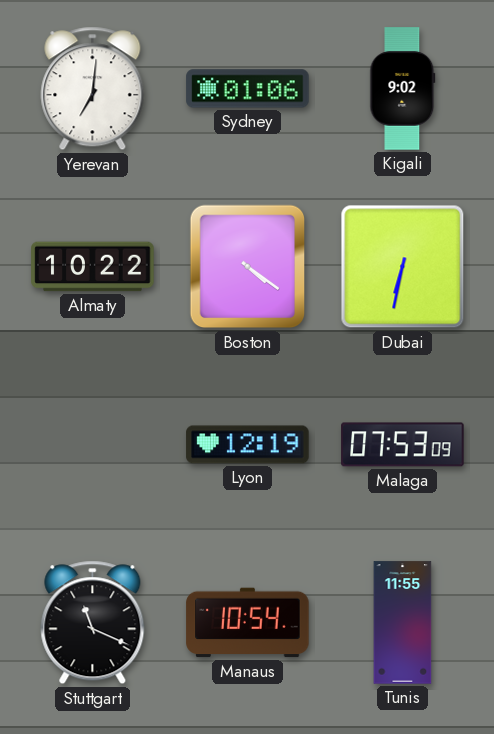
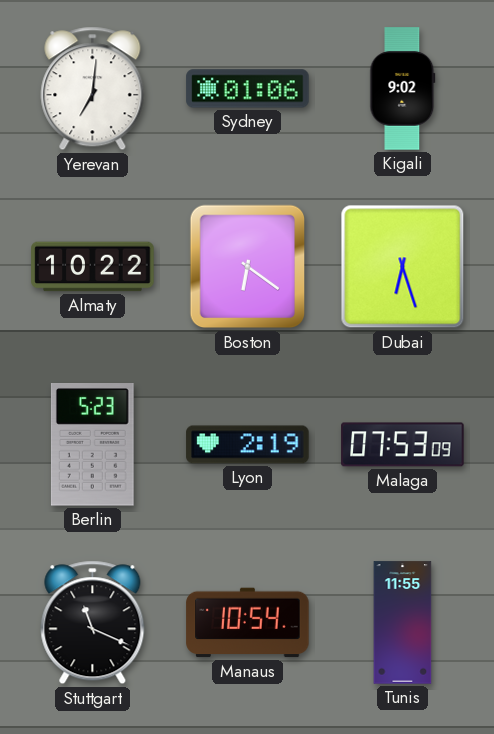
Boston: 4:21 -> 6:21 (248, 267)
Dubai: 6:32 -> 6:27 (403, 267)
Berlin: none -> 5:23 (92, 445)
Lyon: 12:19 -> 2:19 (248, 445)
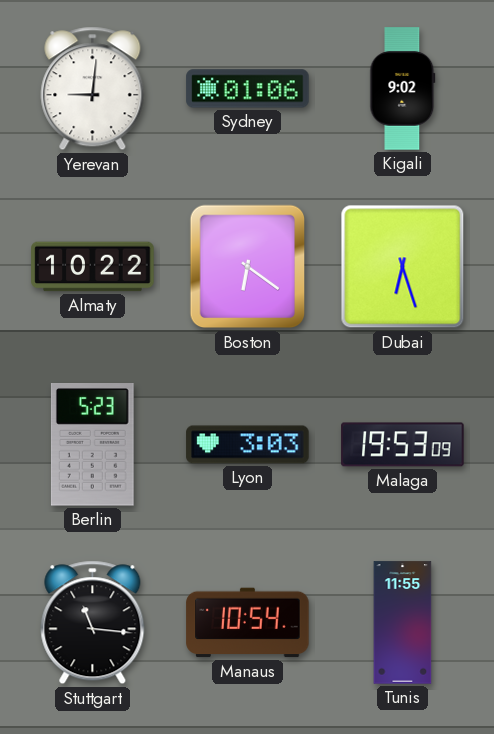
Yerevan: 7:01 -> 9:01 (93, 89)
Lyon: 2:19 -> 3:03 (248, 445)
Malaga: 07:53 -> 19:53 (403, 445)
Stuttgart: 11:19 -> 11:16 (93, 623)
